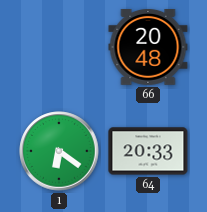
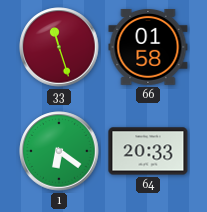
33: none -> 11:27 (59, 47)
66: 20:48 -> 01:58 (148, 48)
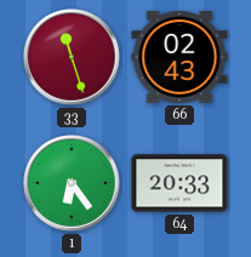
66: 01:58 -> 02:43 (179, 58)
1: 6:21 -> 6:24 (72, 183)
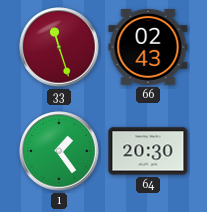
1: 6:24 -> 1:24 (59, 151)
64: 20:33 -> 20:30 (148, 151)
